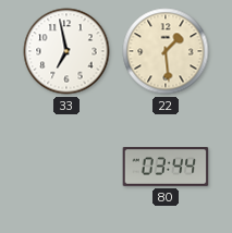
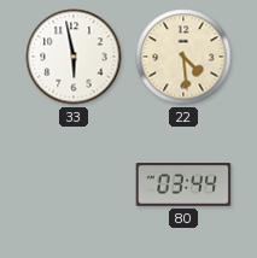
33: 6:58 -> 5:58 (74, 57)
22: 1:29 -> 4:29 (183, 57)
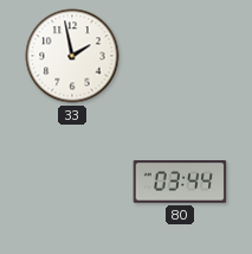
33: 5:58 -> 1:58 (72, 56)
22: 4:29 -> none (183, 57)
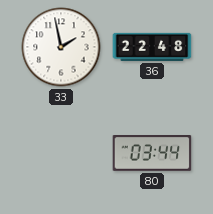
36: none -> 22:48 (152, 47)
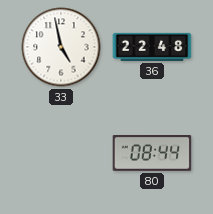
33: 1:58 -> 4:58 (61, 47)
80: 03:44 -> 08:44 (152, 154)
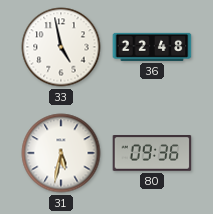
31: none -> 5:32 (61, 153)
80: 08:44 -> 09:36 (152, 154)
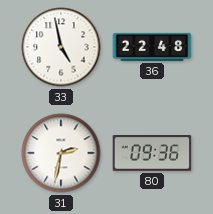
31: 5:32 -> 2:32 (61, 153)
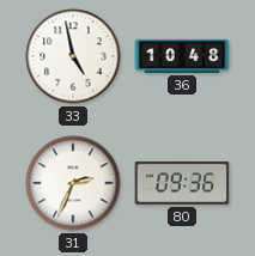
36: 22:48 -> 10:48 (182, 56)
31: 2:32 -> 2:34 (73, 183)
